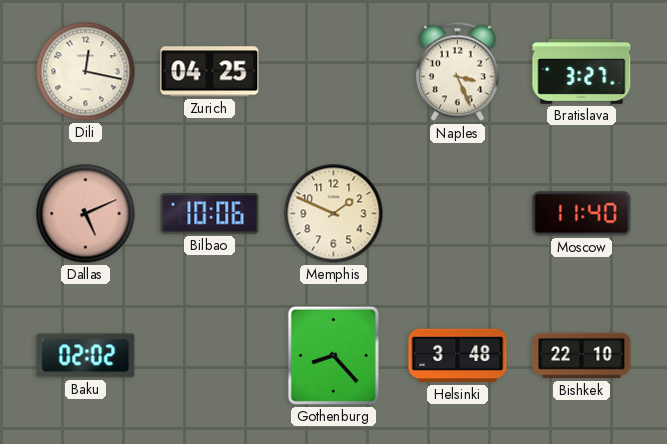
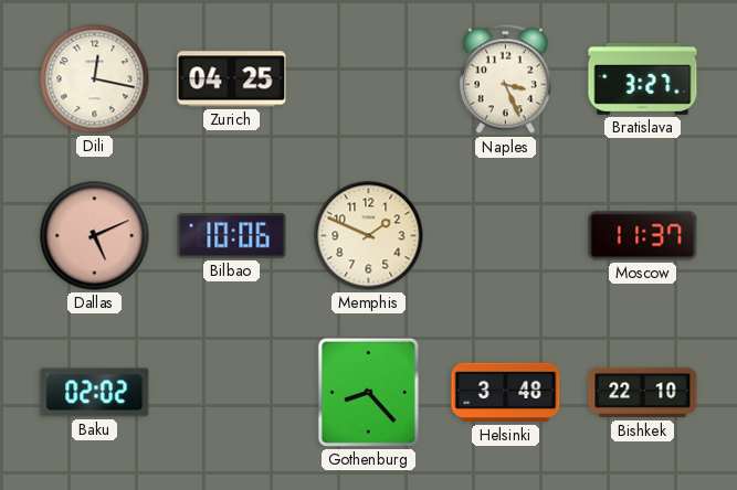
Moscow: 11:40 -> 11:37 (643, 236)
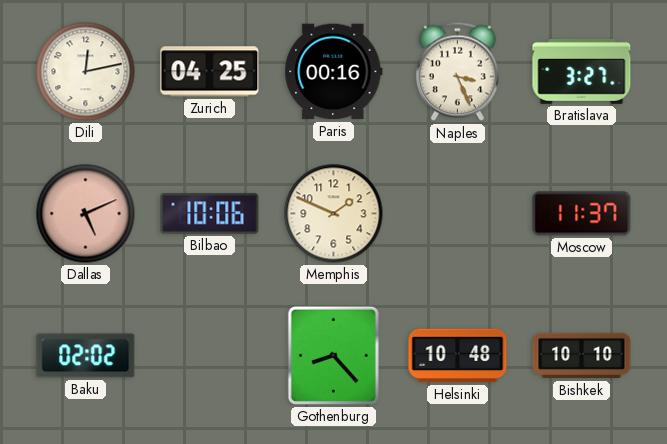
Dili: 12:17 -> 12:13 (86, 72)
Paris: none -> 00:16 (334, 72)
Helsinki: 3:48 -> 10:48 (458, 356)
Bishkek: 22:10 -> 10:10 (582, 356)
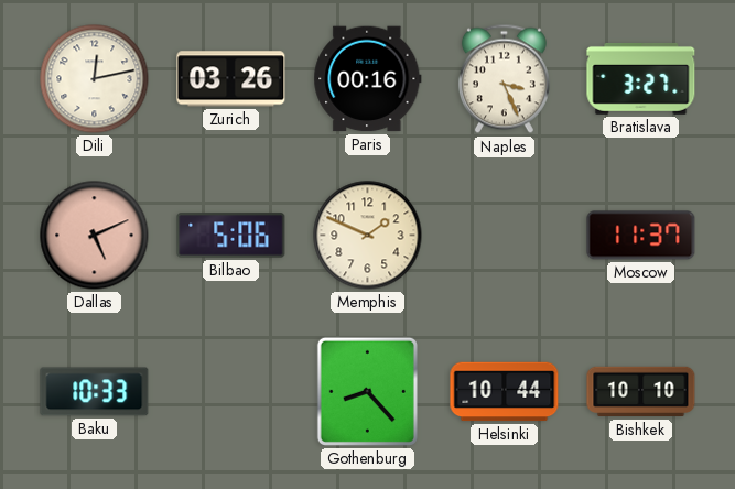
Zurich: 04:25 -> 03:26 (231, 79)
Bilbao: 10:06 -> 5:06 (231, 236)
Baku: 02:02 -> 10:33 (95, 392)
Helsinki: 10:48 -> 10:44 (505, 392)
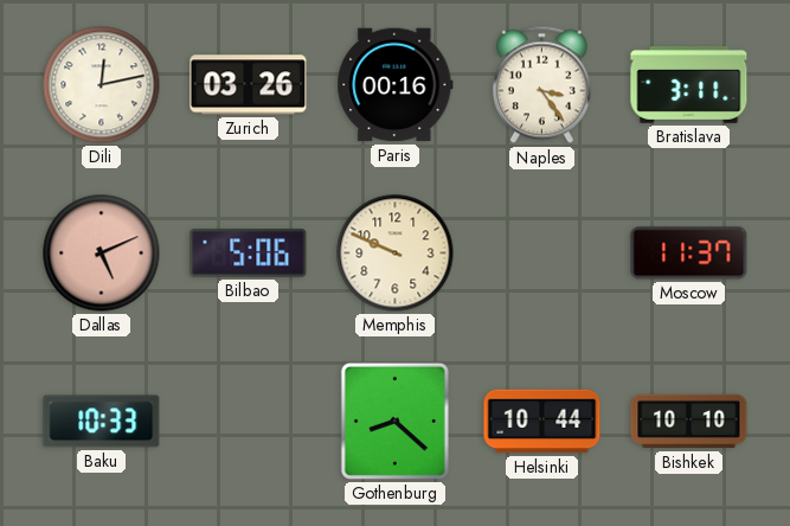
Naples: 3:26 -> 3:24 (541, 85)
Bratislava: 3:27 -> 3:11 (689, 84)
Memphis: 1:49 -> 9:49 (396, 254)
Gothenburg: 8:23 -> 8:22 (394, 421)
